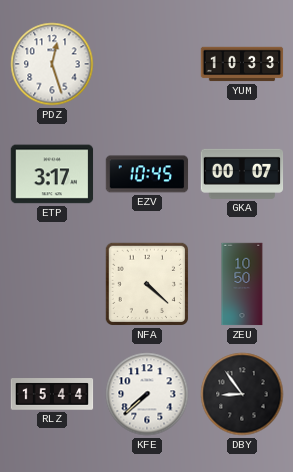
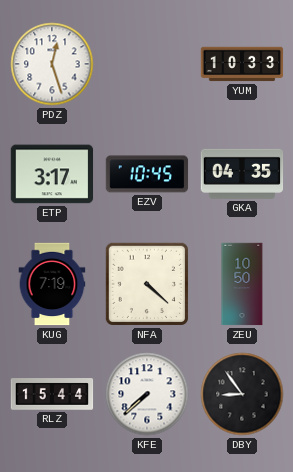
GKA: 00:07 -> 04:35 (242, 174)
KUG: none -> 7:19 (52, 284)
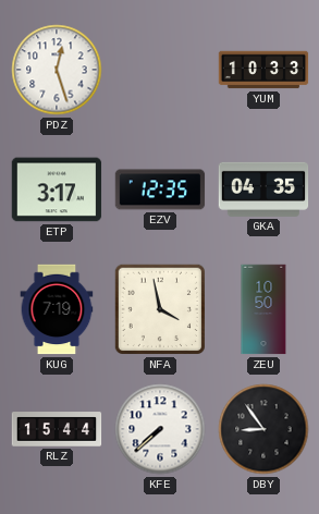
EZV: 10:45 -> 12:35 (160, 189)
NFA: 4:22 -> 3:58 (160, 309)
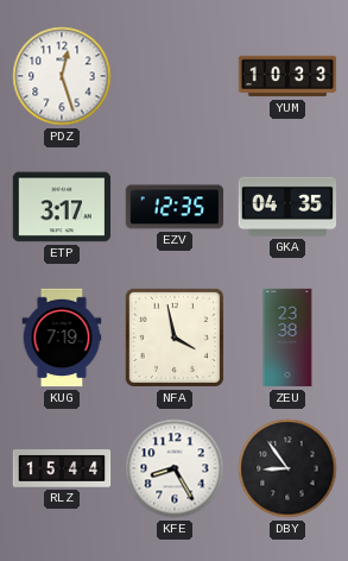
ZEU: 10:50 -> 23:38 (287, 338)
KFE: 7:38 -> 8:25 (175, 468)
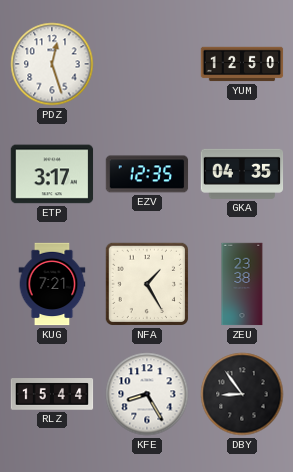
YUM: 10:33 -> 12:50 (242, 64)
KUG: 7:19 -> 7:21 (52, 284)
NFA: 3:58 -> 1:25 (147, 284)
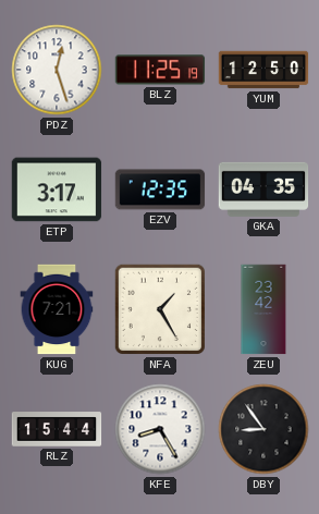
BLZ: none -> 11:25 (160, 70)
ZEU: 23:38 -> 23:42 (263, 309)
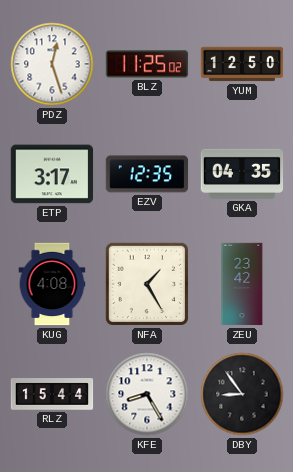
BLZ: 11:25:19 -> 11:25:02 (147, 64)
KUG: 7:21 -> 4:08 (52, 284)
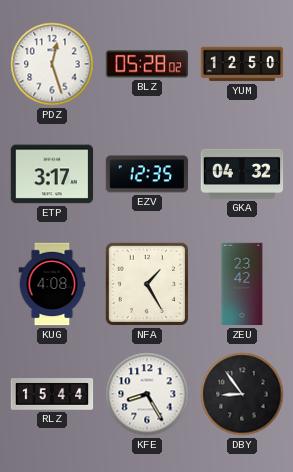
BLZ: 11:25 -> 05:28 (147, 64)
GKA: 04:35 -> 04:32 (242, 174)
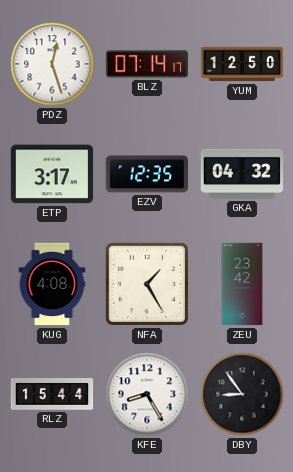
BLZ: 05:28 -> 07:14 (147, 64)
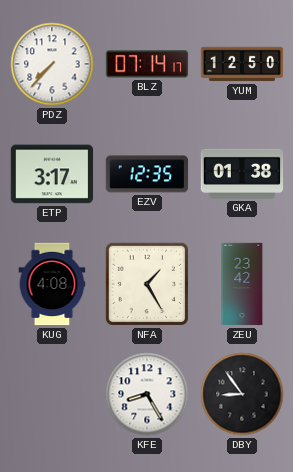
PDZ: 12:27 -> 7:37 (52, 64)
GKA: 04:32 -> 01:38 (242, 174)
RLZ: 15:44 -> none (52, 394)
